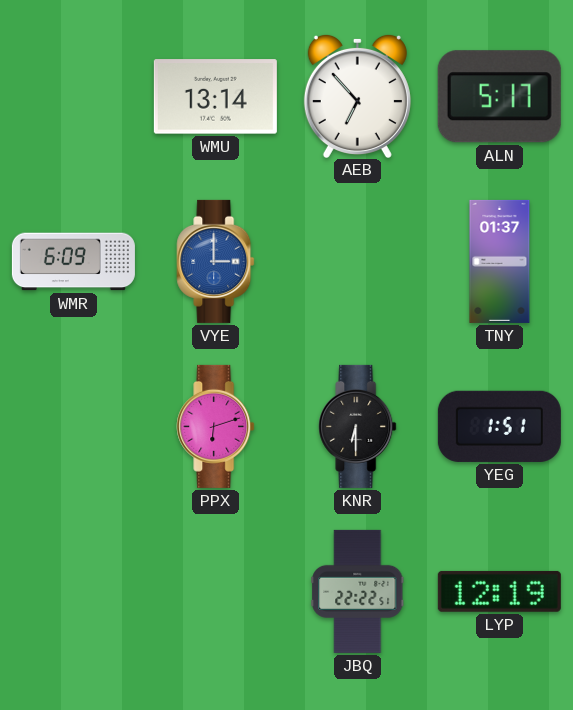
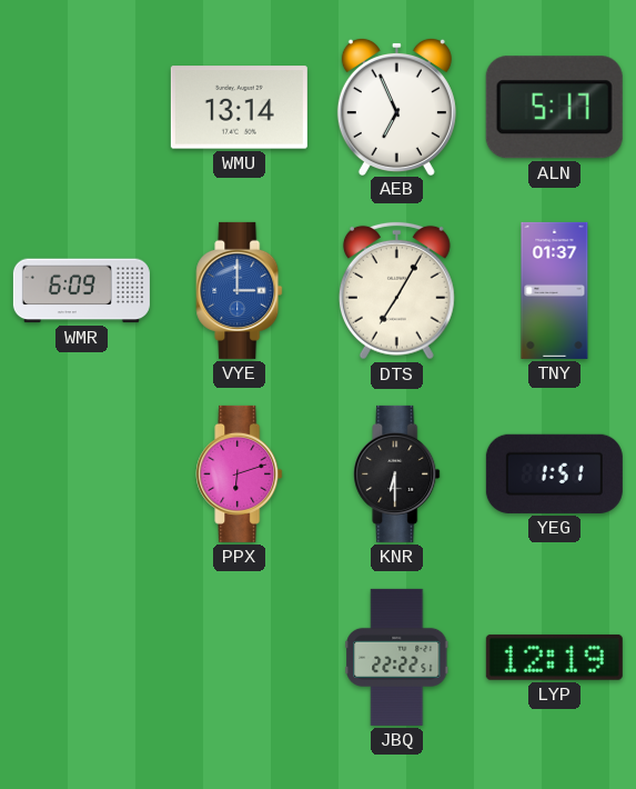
AEB: 6:53 -> 6:56 (396, 106)
DTS: none -> 7:05 (396, 290)
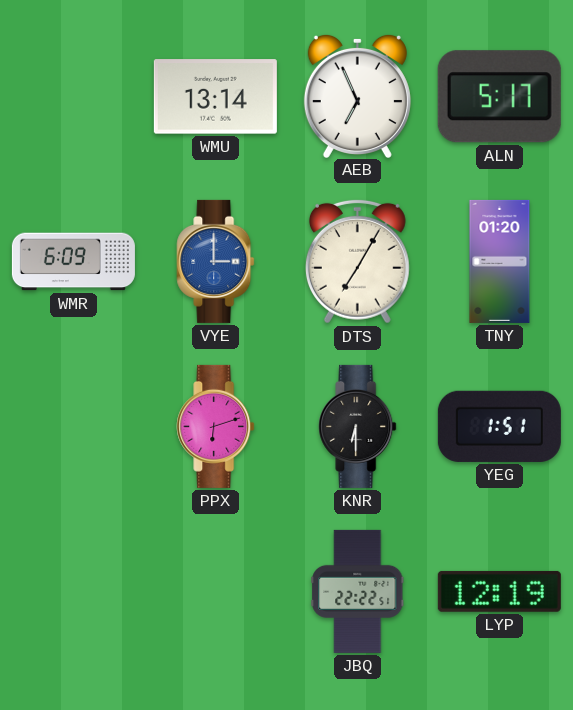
TNY: 01:37 -> 01:20 (500, 261)
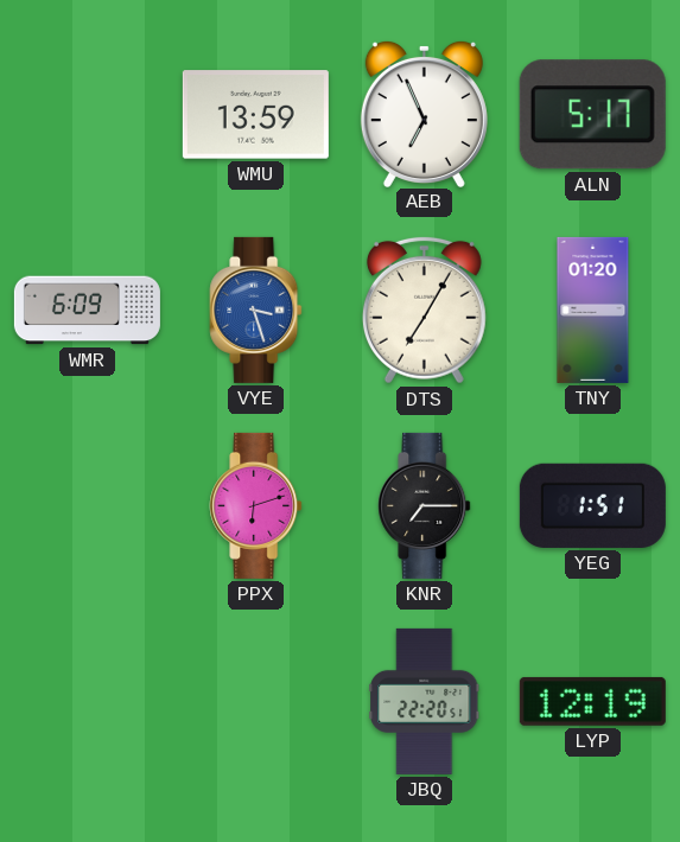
WMU: 13:14 -> 13:59 (255, 115)
VYE: 3:00 -> 3:27 (256, 310)
KNR: 6:30 -> 7:15 (425, 505)
JBQ: 22:22 -> 22:20 (425, 701)
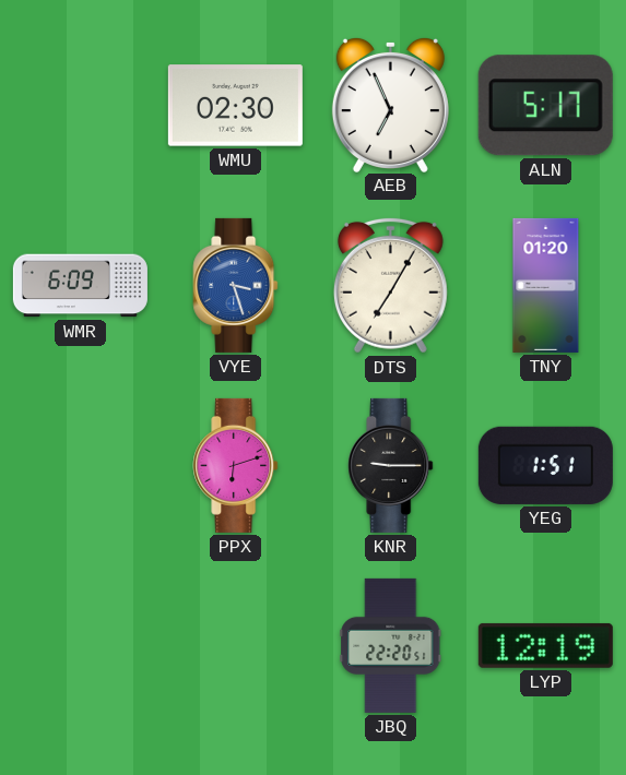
WMU: 13:59 -> 02:30 (235, 106)
KNR: 7:15 -> 9:15 (391, 465)
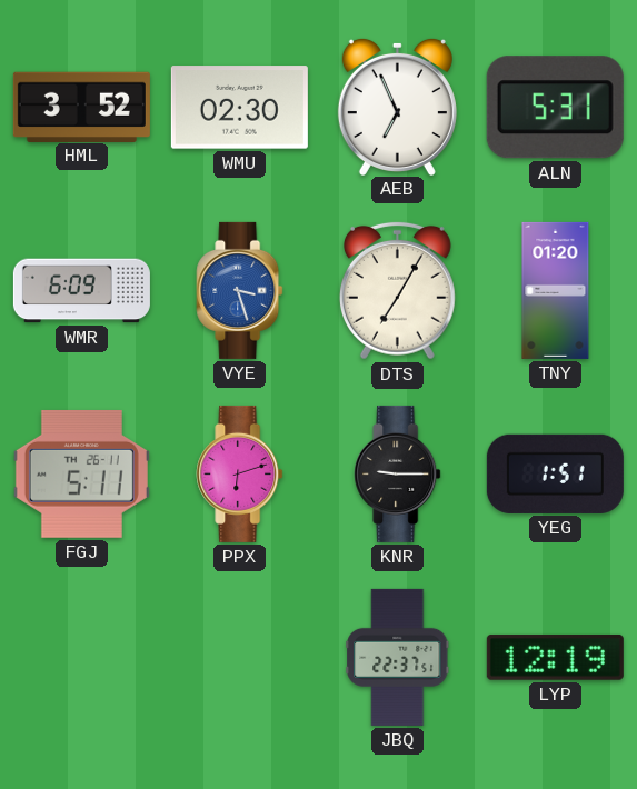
HML: none -> 3:52 (81, 107)
ALN: 5:17 -> 5:31 (555, 108)
FGJ: none -> 5:11 (81, 473)
JBQ: 22:20 -> 22:37 (398, 657)
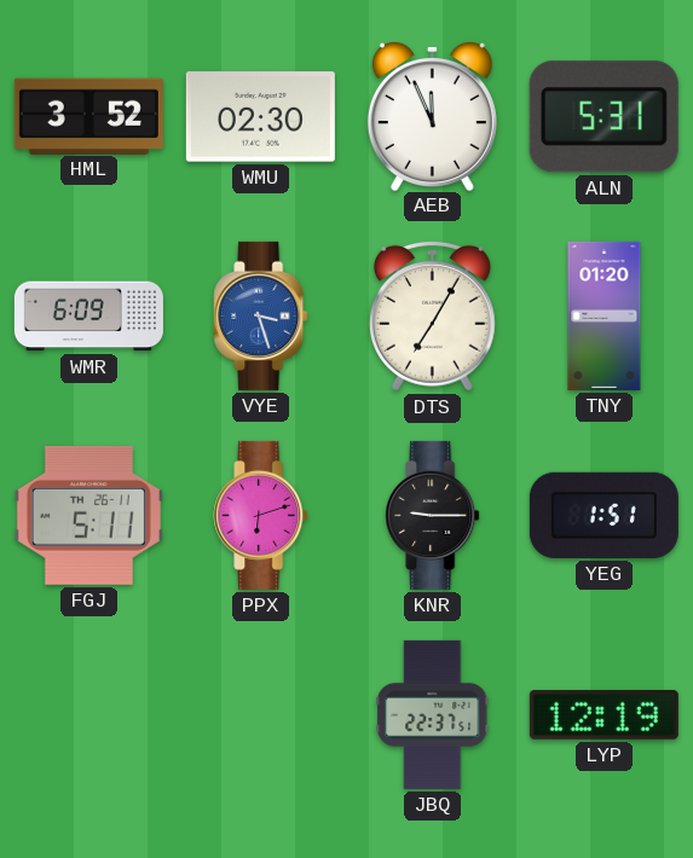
AEB: 6:56 -> 11:56 (432, 115)
